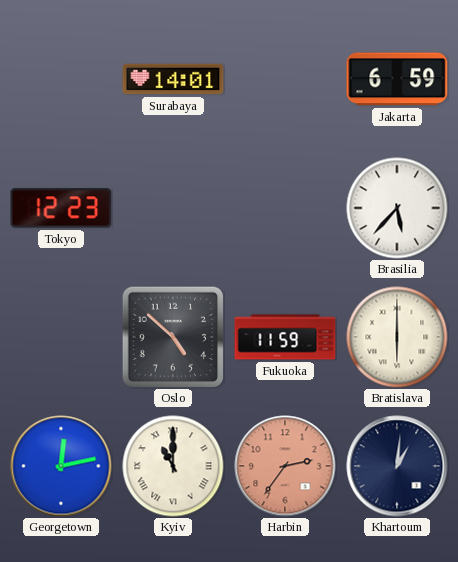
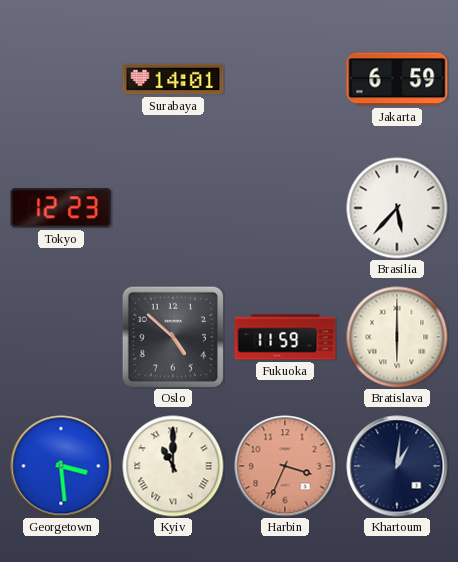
Georgetown: 12:13 -> 3:29 (61, 466)
Harbin: 2:36 -> 3:34 (285, 466)
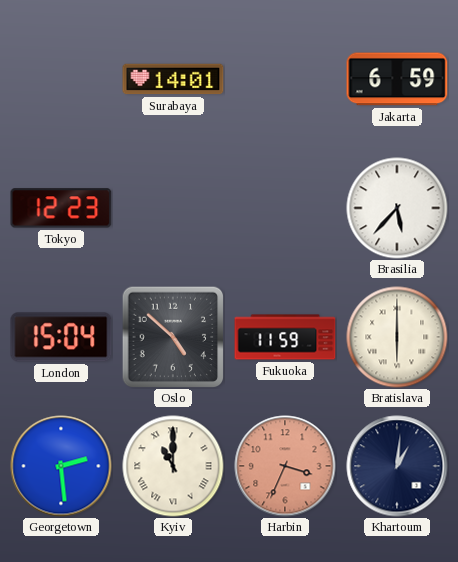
London: none -> 15:04 (61, 337)
Georgetown: 3:29 -> 2:29 (61, 466)
